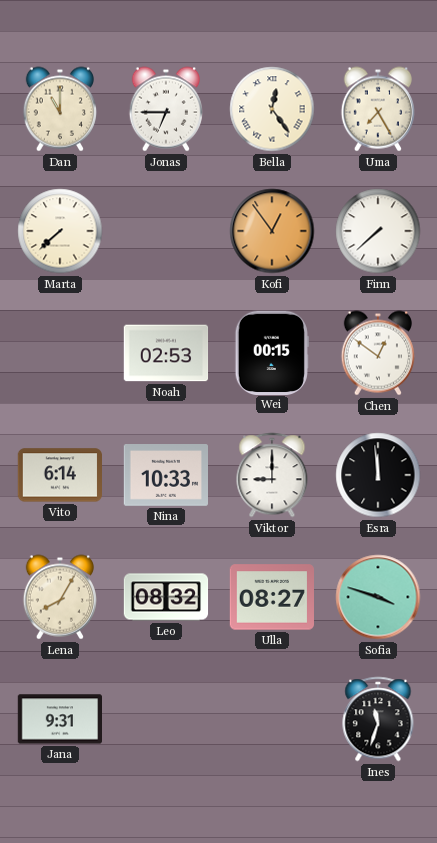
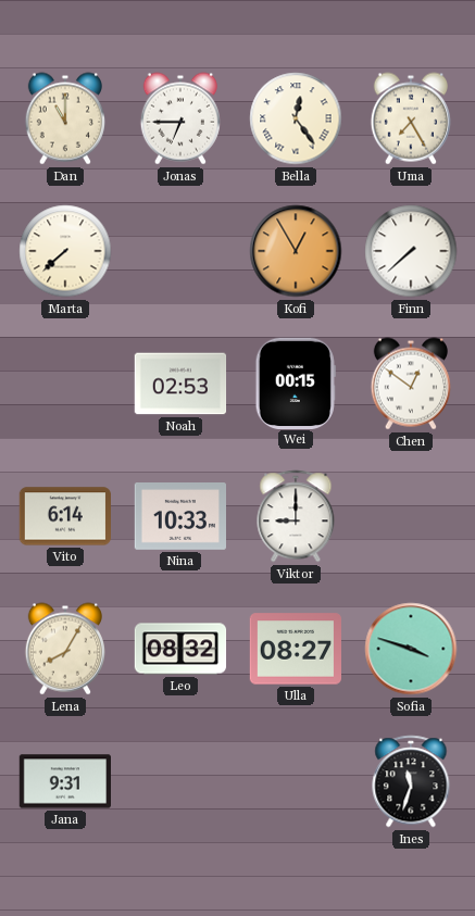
Kofi: 12:54 -> 12:55 (296, 251)
Esra: 11:59 -> none (378, 475)
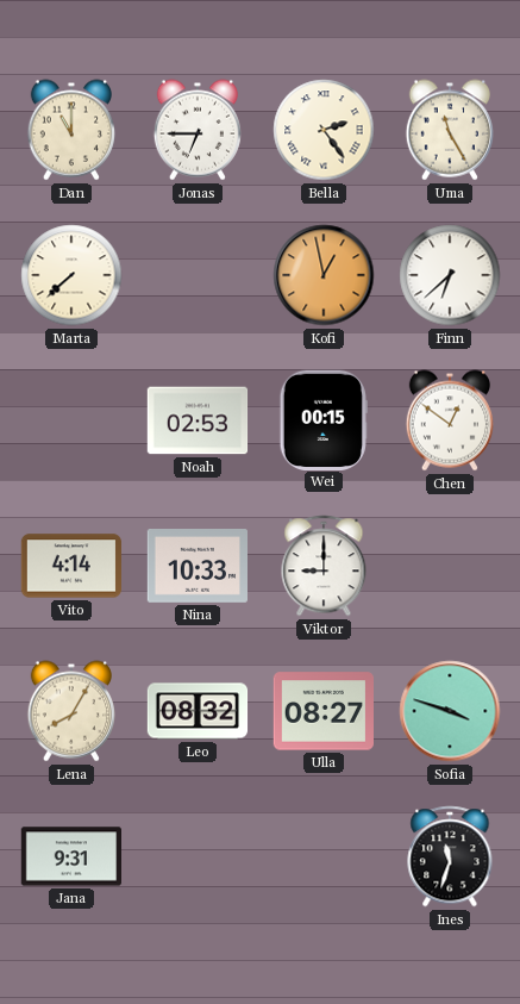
Bella: 12:24 -> 2:24 (324, 130)
Uma: 7:25 -> 11:25 (449, 130)
Kofi: 12:55 -> 12:58 (324, 275)
Finn: 7:38 -> 6:38 (450, 275)
Vito: 6:14 -> 4:14 (70, 566)
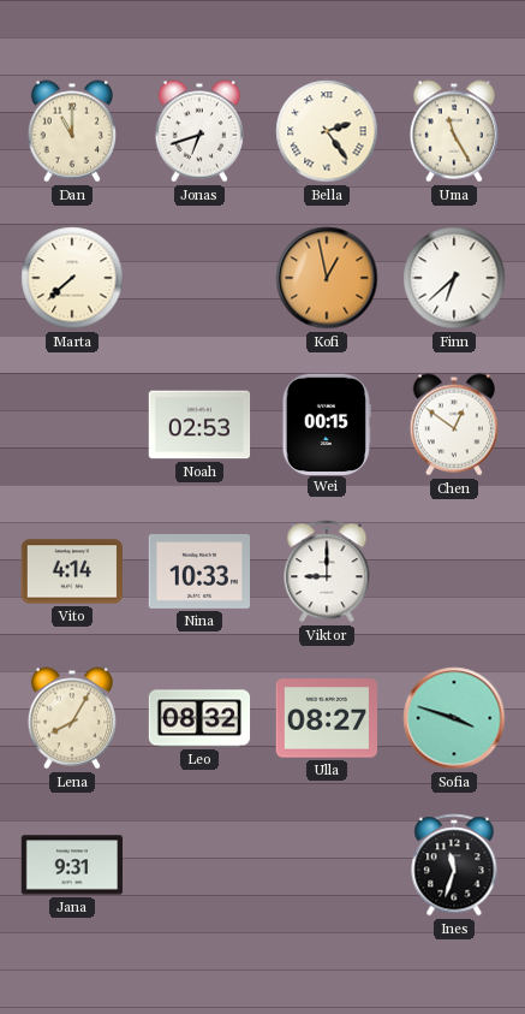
Jonas: 6:45 -> 6:42 (198, 131)
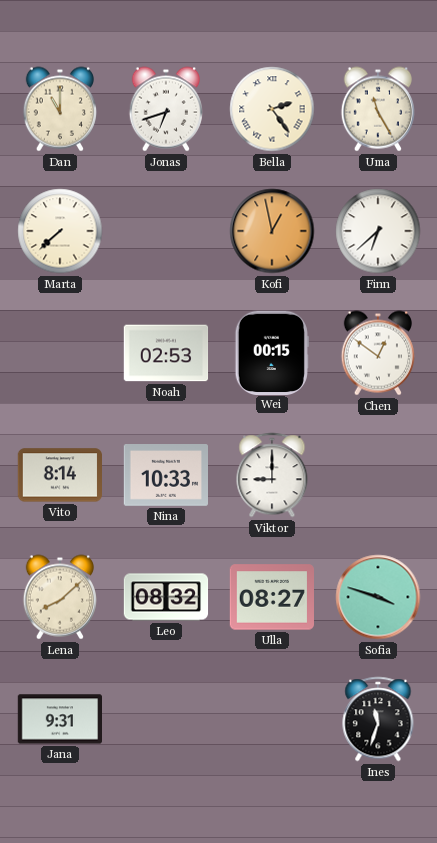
Vito: 4:14 -> 8:14 (59, 475)
Lena: 8:05 -> 8:08 (59, 597)
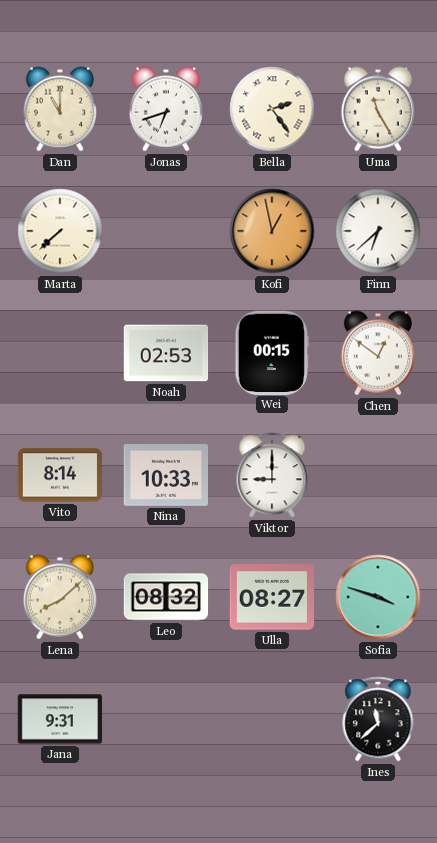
Ines: 11:33 -> 11:38 (378, 719)
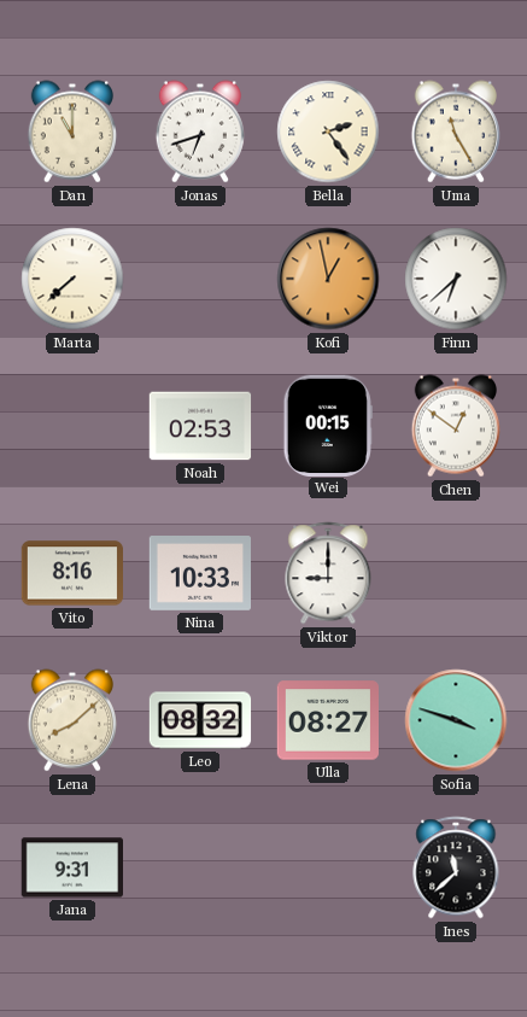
Vito: 8:14 -> 8:16 (71, 573)
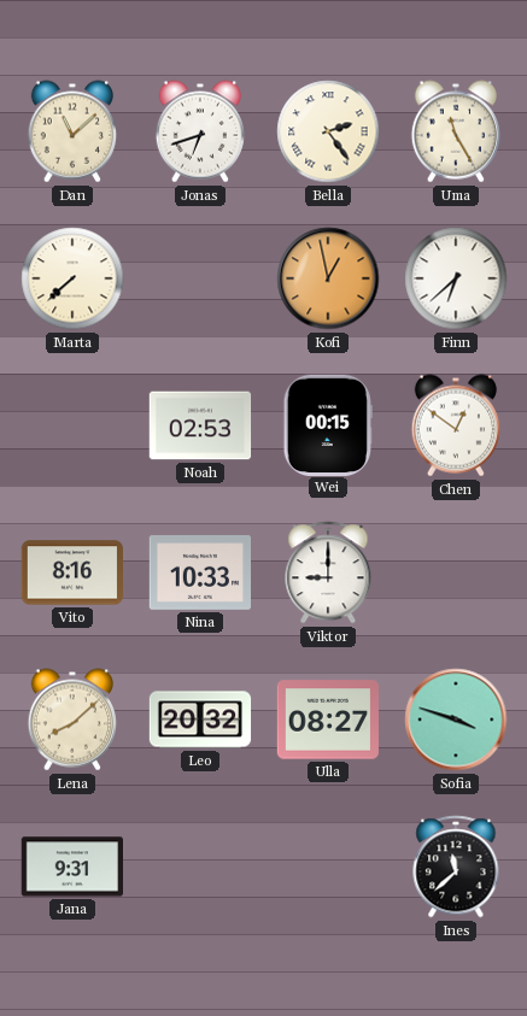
Dan: 11:00 -> 11:08 (71, 131)
Leo: 08:32 -> 20:32 (200, 720)
